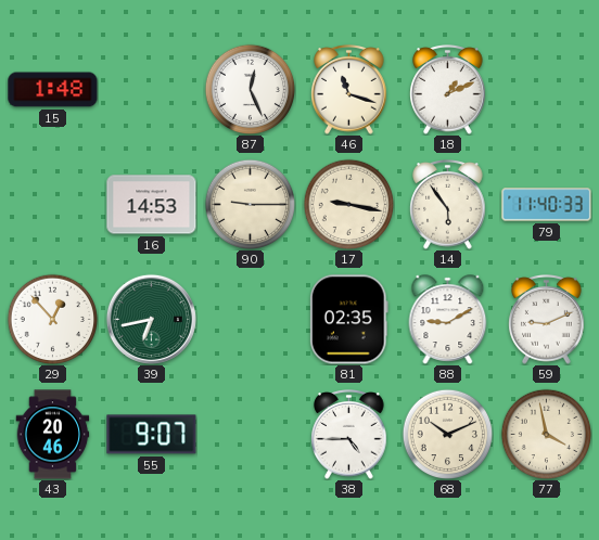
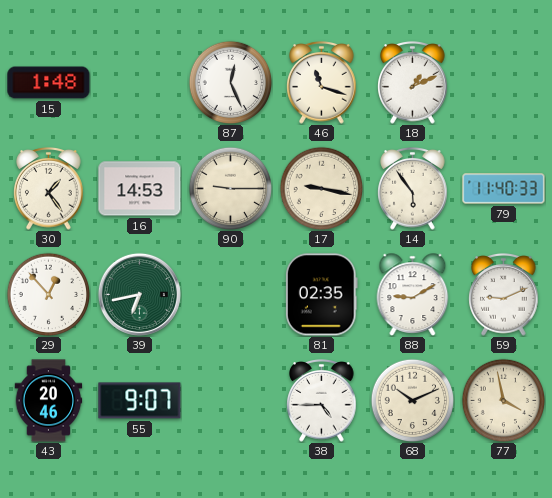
30: none -> 1:24 (49, 189)
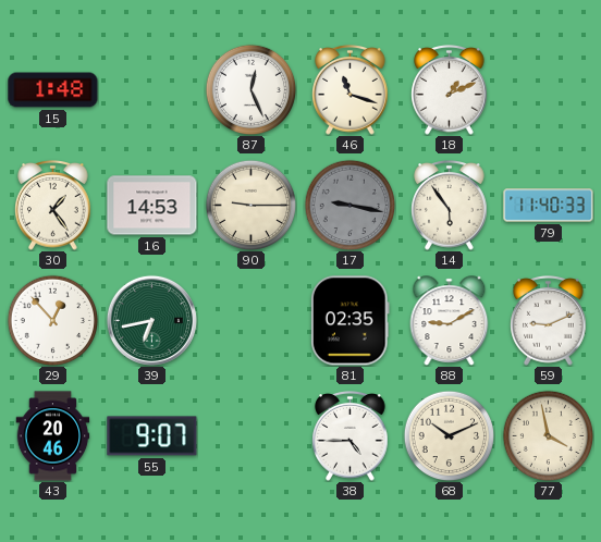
17 dial: cream -> grey (349, 205)
